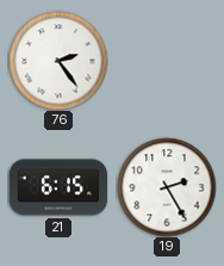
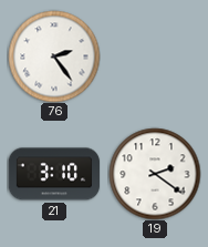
21: 6:15 -> 3:10 (53, 174)
19: 2:25 -> 2:21 (155, 174)
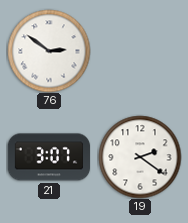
76: 2:24 -> 2:51 (49, 51)
21: 3:10 -> 3:07 (48, 157)
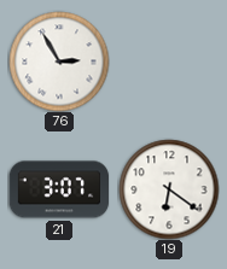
76: 2:51 -> 2:55 (59, 62)
19: 2:21 -> 6:21 (169, 189)
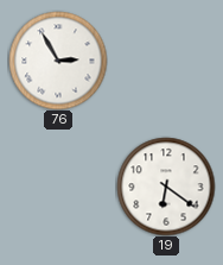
21: 3:07 -> none (58, 189)
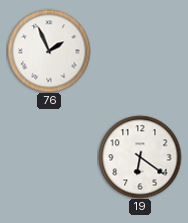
76: 2:55 -> 1:56 (49, 51)
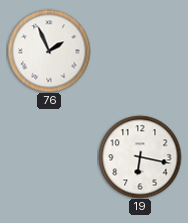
19: 6:21 -> 6:17 (140, 157)
